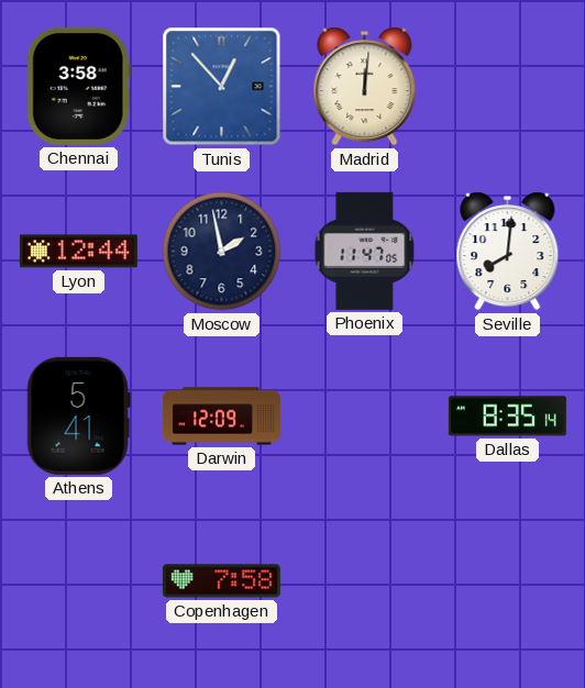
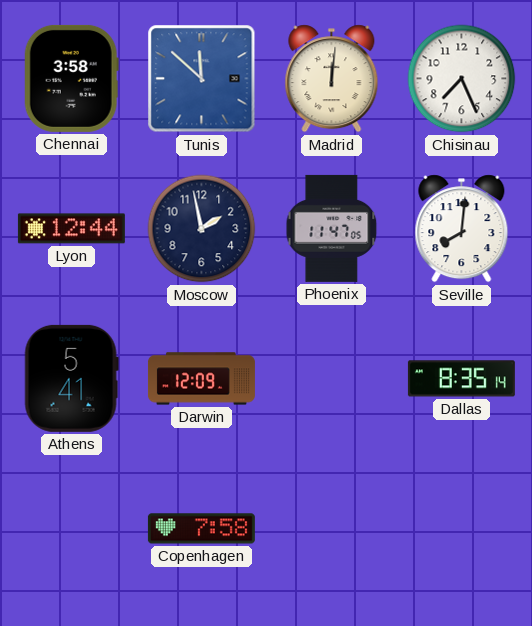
Tunis: 12:53 -> 11:52 (202, 79)
Chisinau: none -> 7:26 (462, 79)
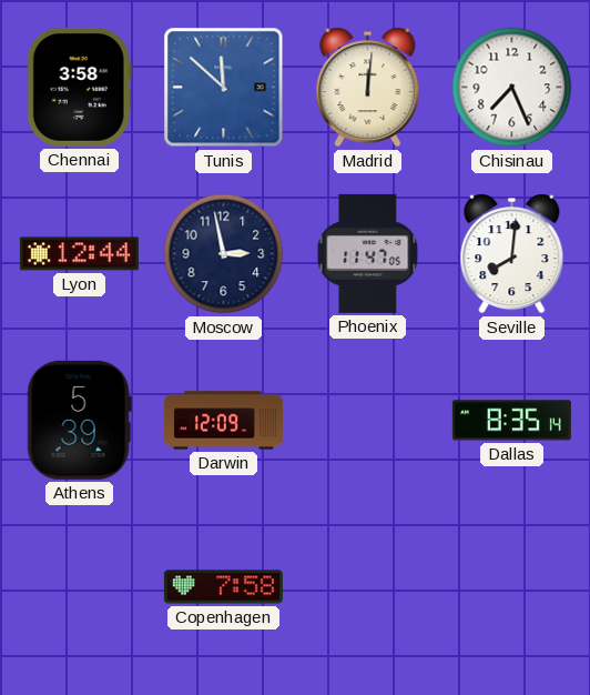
Moscow: 1:58 -> 2:58 (224, 254)
Athens: 5:41 -> 5:39 (79, 420)
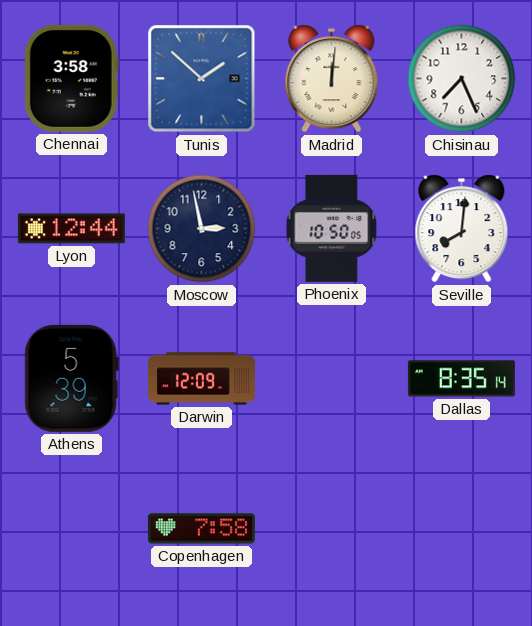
Tunis: 11:52 -> 1:52 (202, 79)
Phoenix: 11:47 -> 10:50 (332, 228)
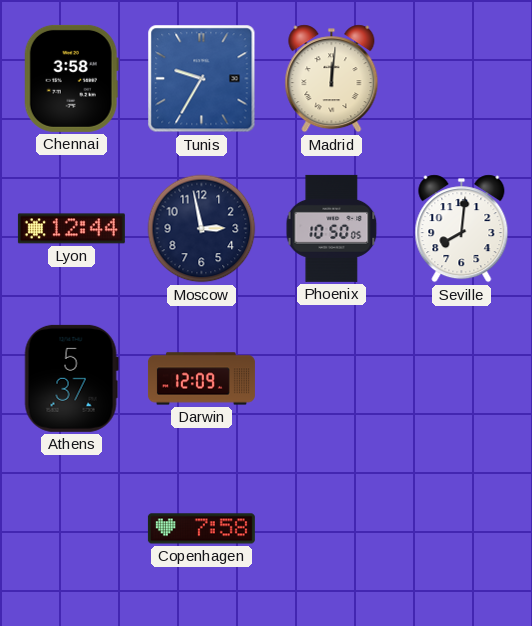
Tunis: 1:52 -> 9:35 (202, 79)
Chisinau: 7:26 -> none (462, 79)
Athens: 5:39 -> 5:37 (71, 378)
Dallas: 8:35 -> none (461, 379)
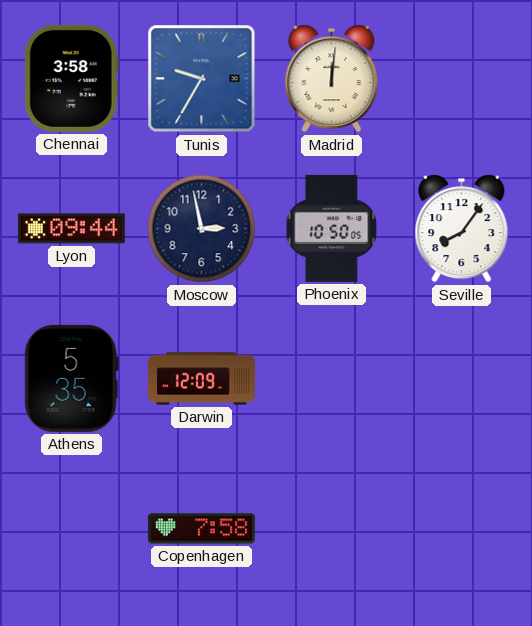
Lyon: 12:44 -> 09:44 (71, 229)
Seville: 8:01 -> 8:06 (462, 229)
Athens: 5:37 -> 5:35 (71, 378)
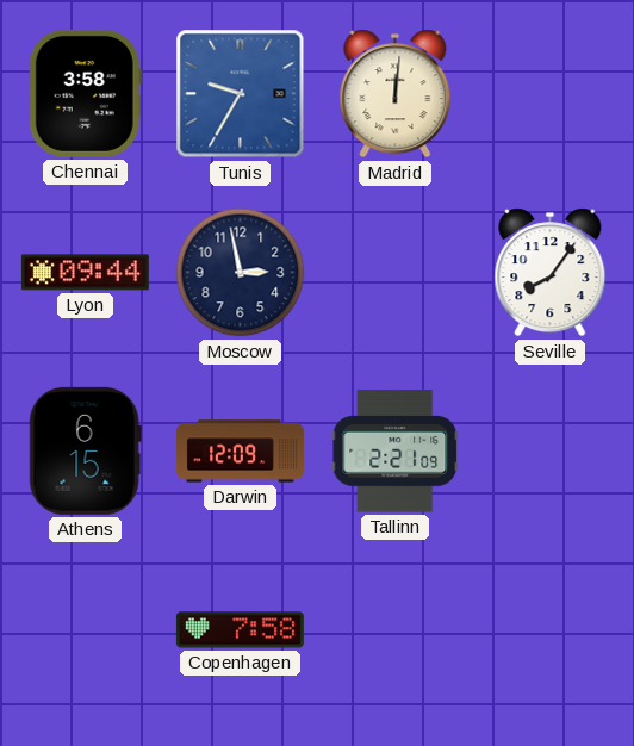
Phoenix: 10:50 -> none (332, 228)
Athens: 5:35 -> 6:15 (85, 450)
Tallinn: none -> 2:21 (396, 452)
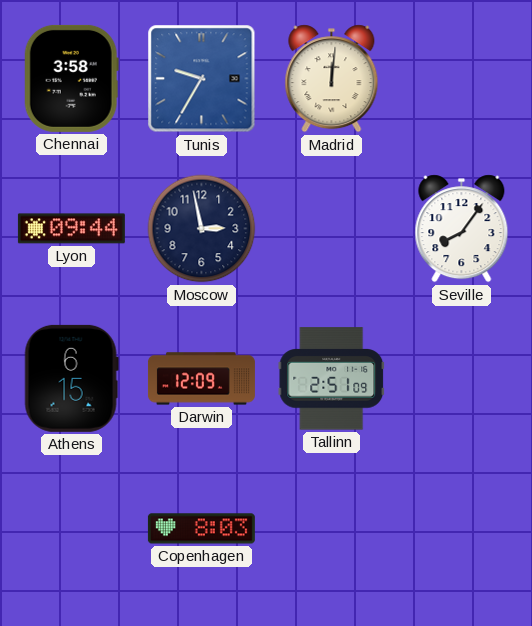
Tallinn: 2:21 -> 2:51 (332, 379)
Copenhagen: 7:58 -> 8:03 (201, 529)
